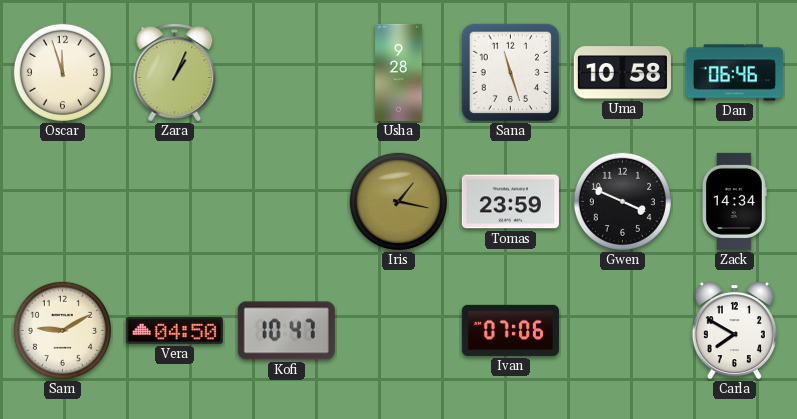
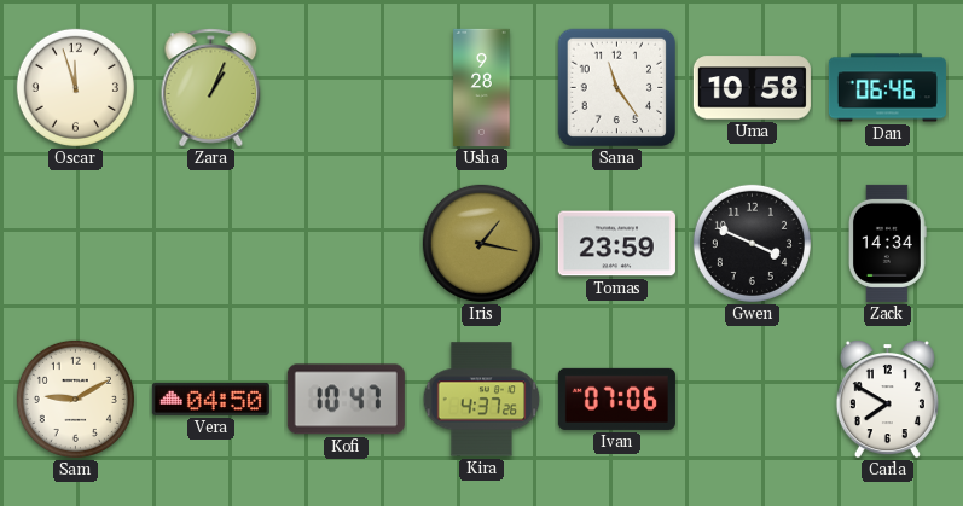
Sana: 11:27 -> 11:24 (617, 88)
Kira: none -> 4:37 (482, 400)
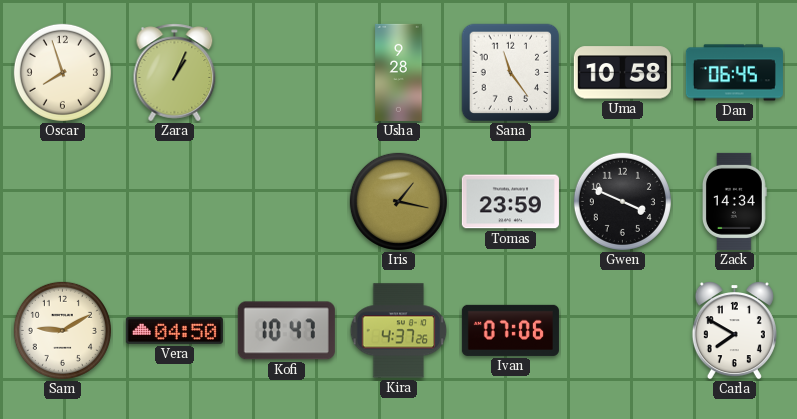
Oscar: 11:57 -> 7:57 (62, 72)
Dan: 06:46 -> 06:45 (734, 73)
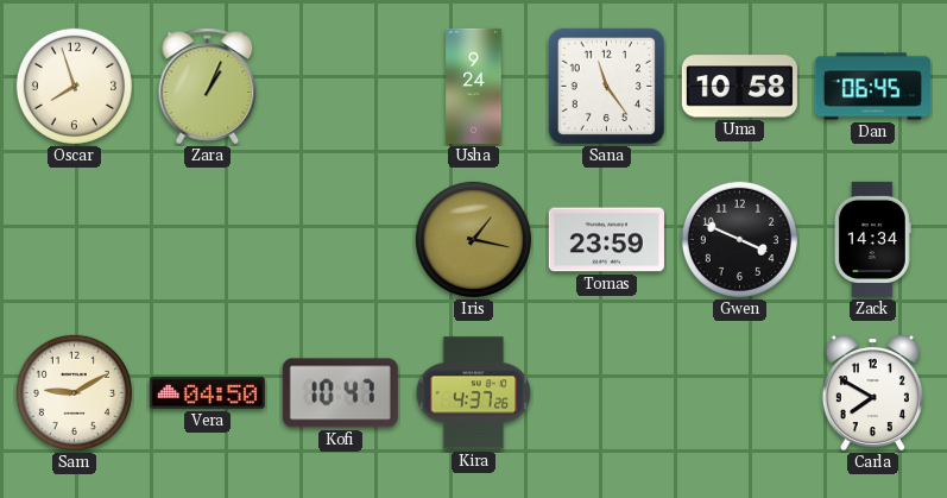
Usha: 9:28 -> 9:24 (474, 86)
Ivan: 07:06 -> none (510, 330)
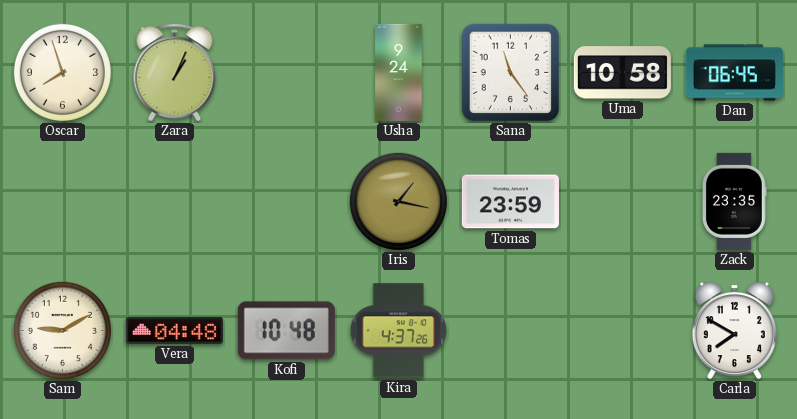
Gwen: 3:49 -> none (739, 239)
Zack: 14:34 -> 23:35 (735, 201)
Vera: 04:50 -> 04:48 (174, 330)
Kofi: 10:47 -> 10:48 (286, 331)
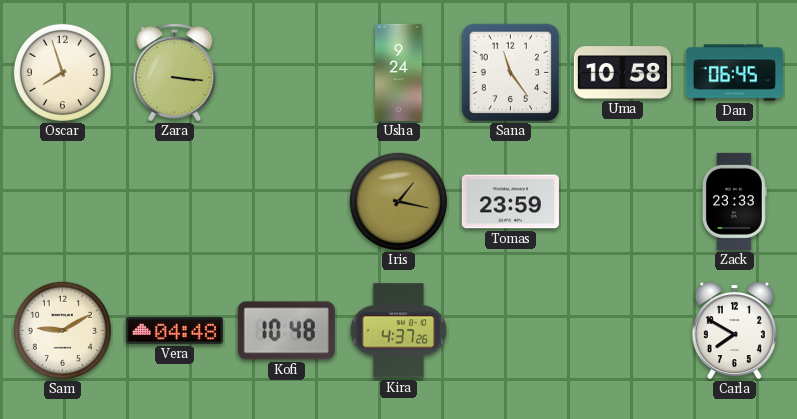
Zara: 1:04 -> 3:16 (175, 73)
Zack: 23:35 -> 23:33 (735, 201)
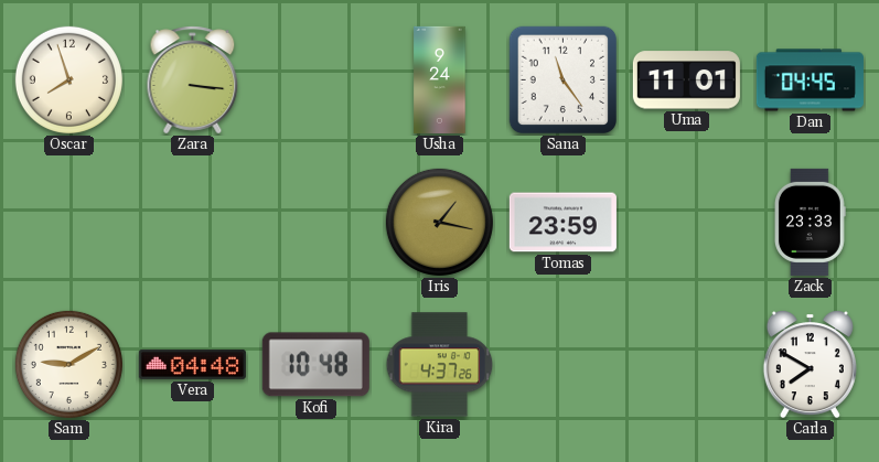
Uma: 10:58 -> 11:01 (686, 80)
Dan: 06:45 -> 04:45 (810, 80)
